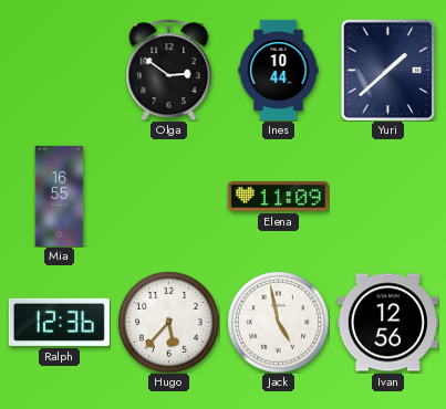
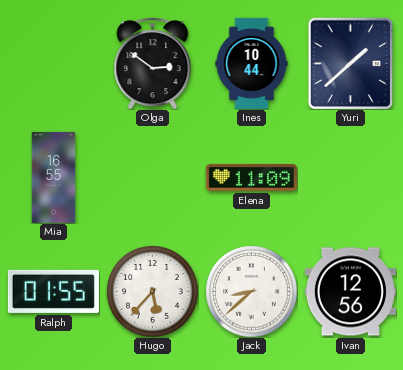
Ralph: 12:36 -> 01:55 (53, 291)
Jack: 4:58 -> 8:38 (251, 291)
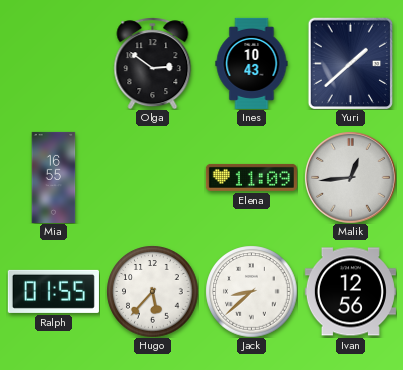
Ines: 10:44 -> 10:43 (252, 63)
Malik: none -> 12:44 (351, 178)
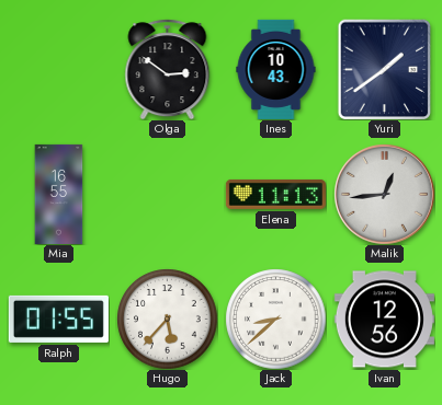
Yuri: 1:38 -> 1:39 (385, 69)
Elena: 11:09 -> 11:13 (275, 194)
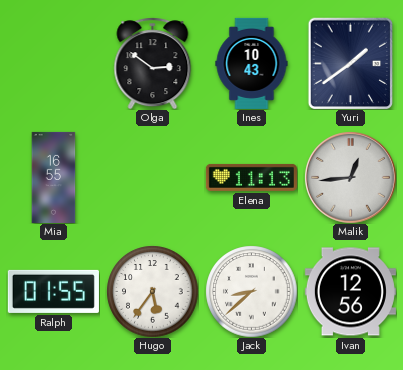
Hugo: 5:37 -> 5:36 (152, 291)
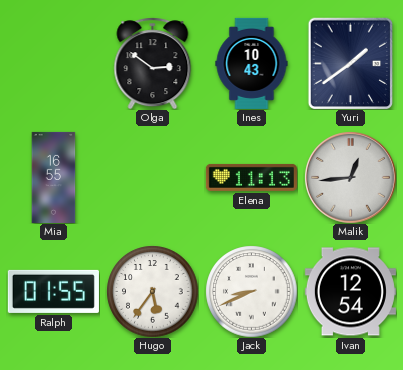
Jack: 8:38 -> 8:41 (251, 291)
Ivan: 12:56 -> 12:54 (350, 292)
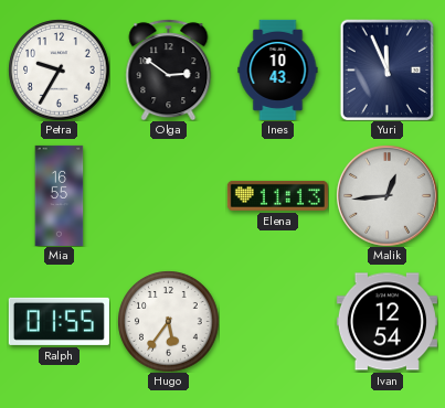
Petra: none -> 9:35 (59, 69)
Yuri: 1:39 -> 11:56 (388, 69)
Jack: 8:41 -> none (251, 291)
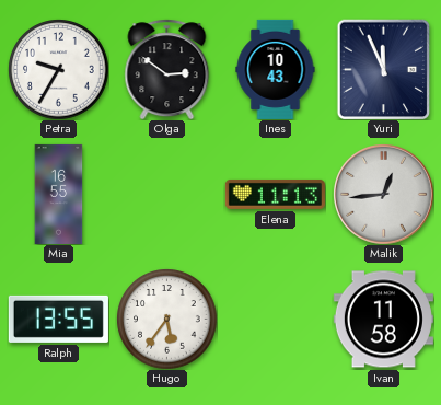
Ralph: 01:55 -> 13:55 (58, 319)
Ivan: 12:54 -> 11:58 (383, 320)
